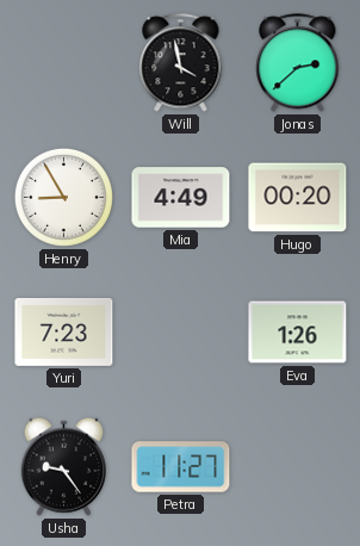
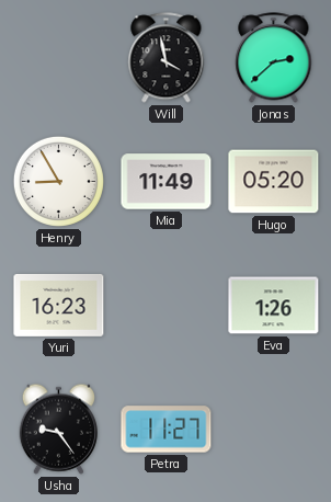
Mia: 4:49 -> 11:49 (167, 182)
Hugo: 00:20 -> 05:20 (274, 182)
Yuri: 7:23 -> 16:23 (59, 306)
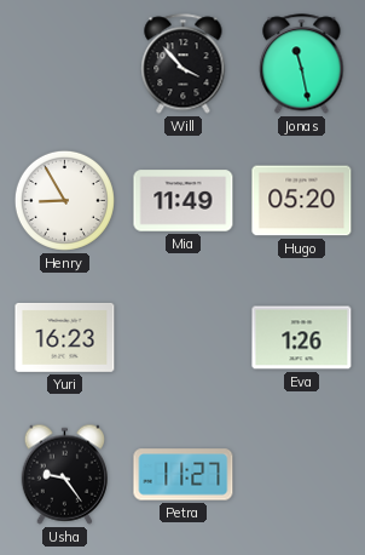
Will: 3:58 -> 3:53 (184, 64)
Jonas: 2:38 -> 11:28 (302, 64)
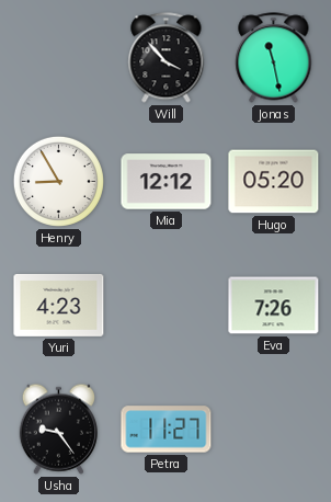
Mia: 11:49 -> 12:12 (167, 182)
Yuri: 16:23 -> 4:23 (59, 306)
Eva: 1:26 -> 7:26 (274, 306)
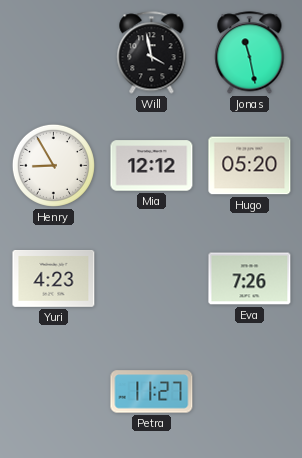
Will: 3:53 -> 3:58 (152, 53)
Usha: 9:24 -> none (58, 429)
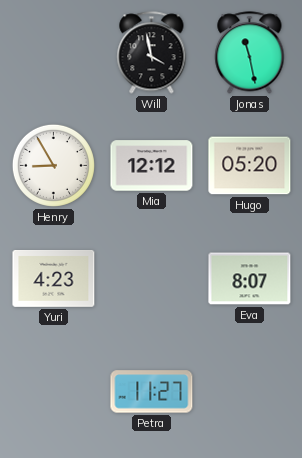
Eva: 7:26 -> 8:07 (250, 279)
